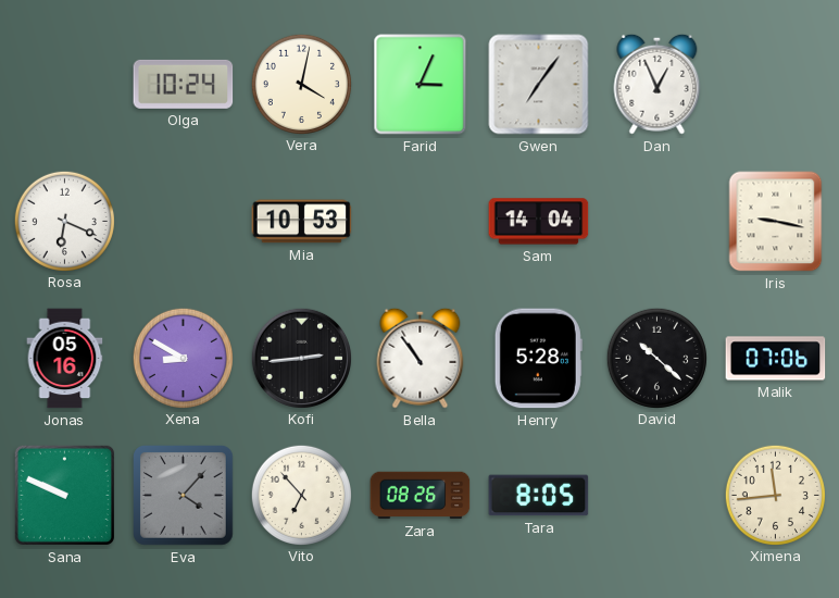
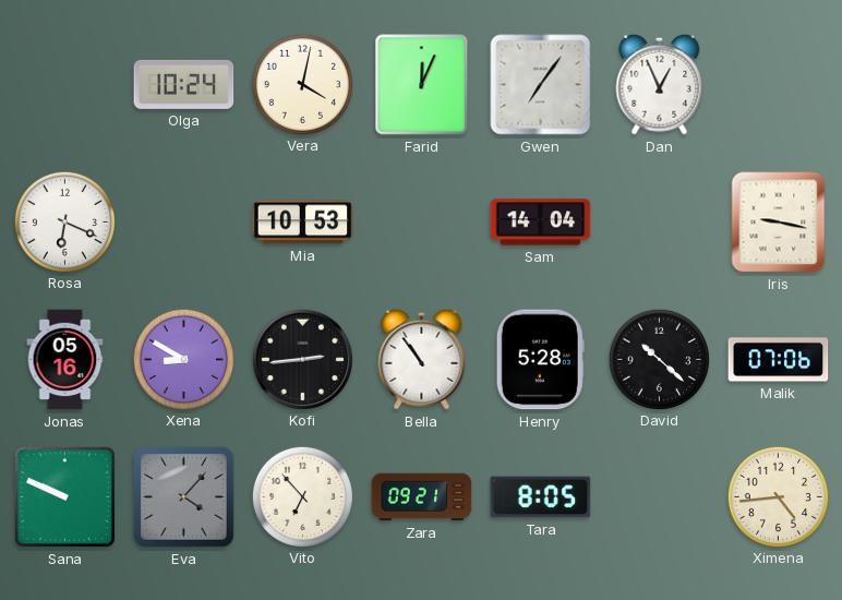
Farid: 3:04 -> 12:04 (422, 85)
Zara: 08:26 -> 09:21 (422, 497)
Ximena: 11:44 -> 4:44 (778, 496)
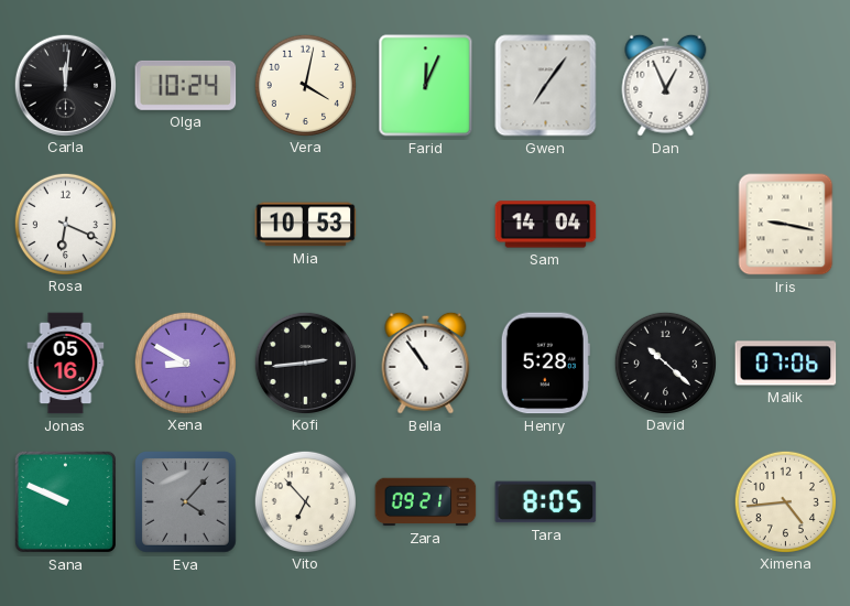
Carla: none -> 12:01 (65, 85)
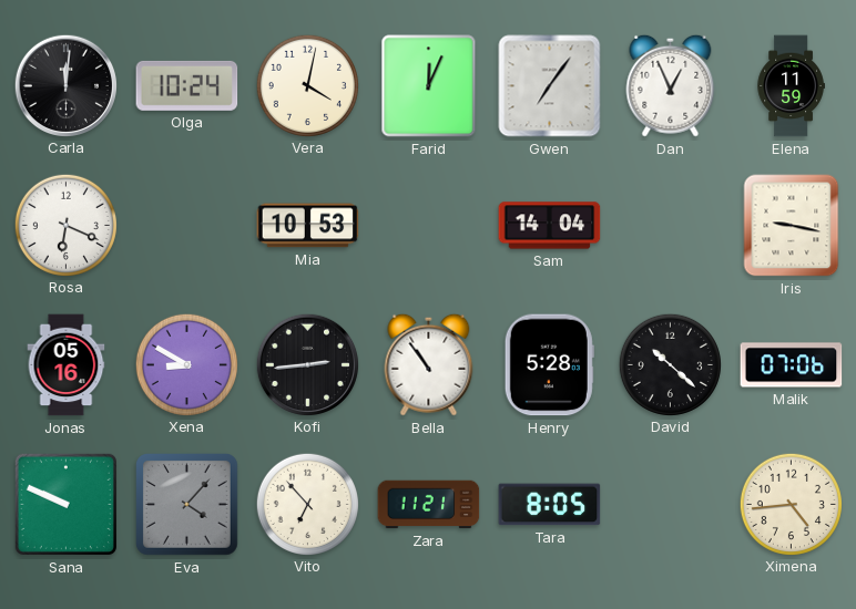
Elena: none -> 11:59 (791, 86)
Zara: 09:21 -> 11:21 (429, 505)
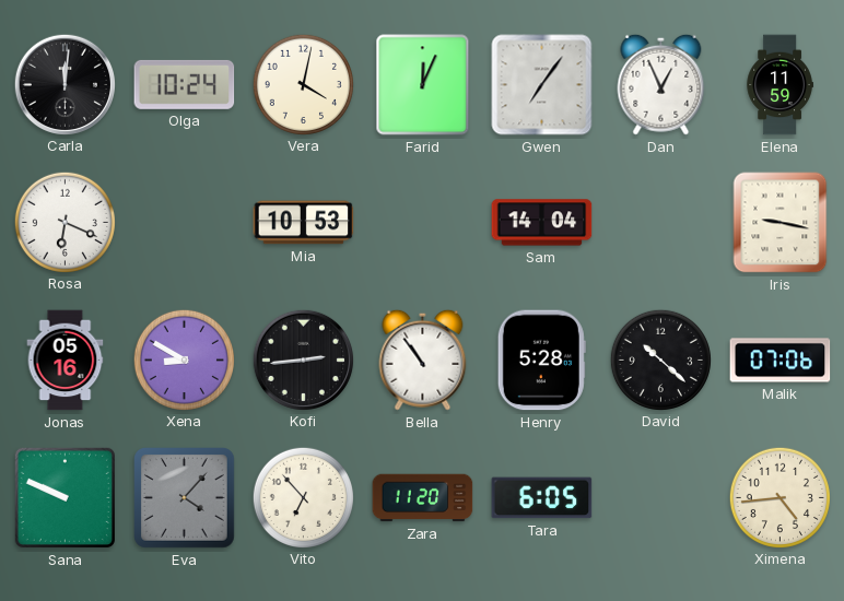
Zara: 11:21 -> 11:20 (423, 498)
Tara: 8:05 -> 6:05 (542, 498)
